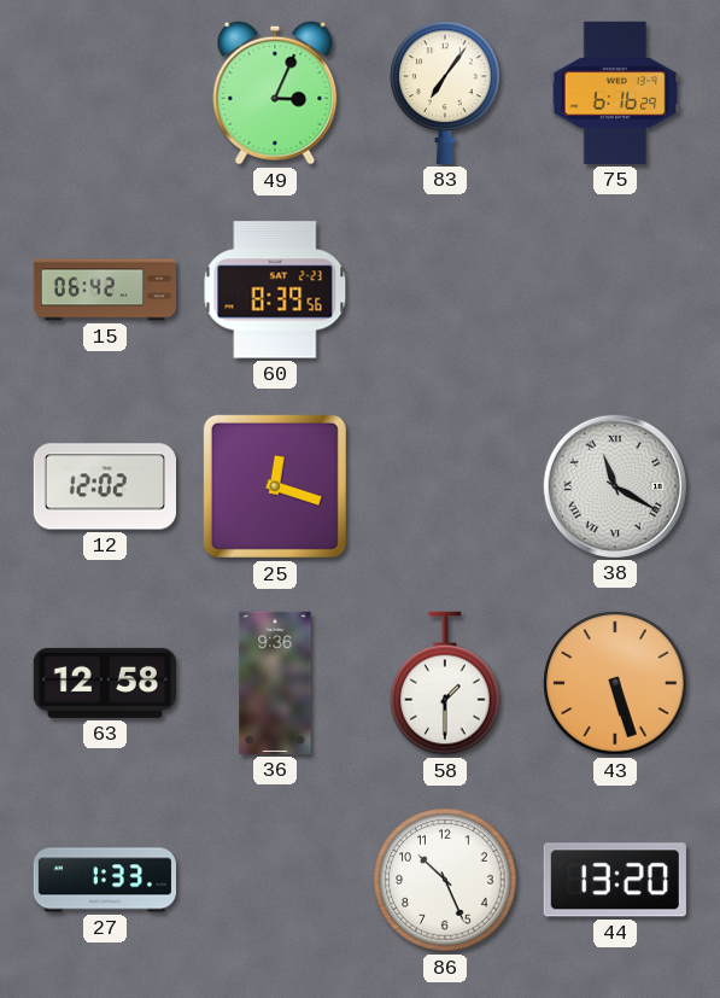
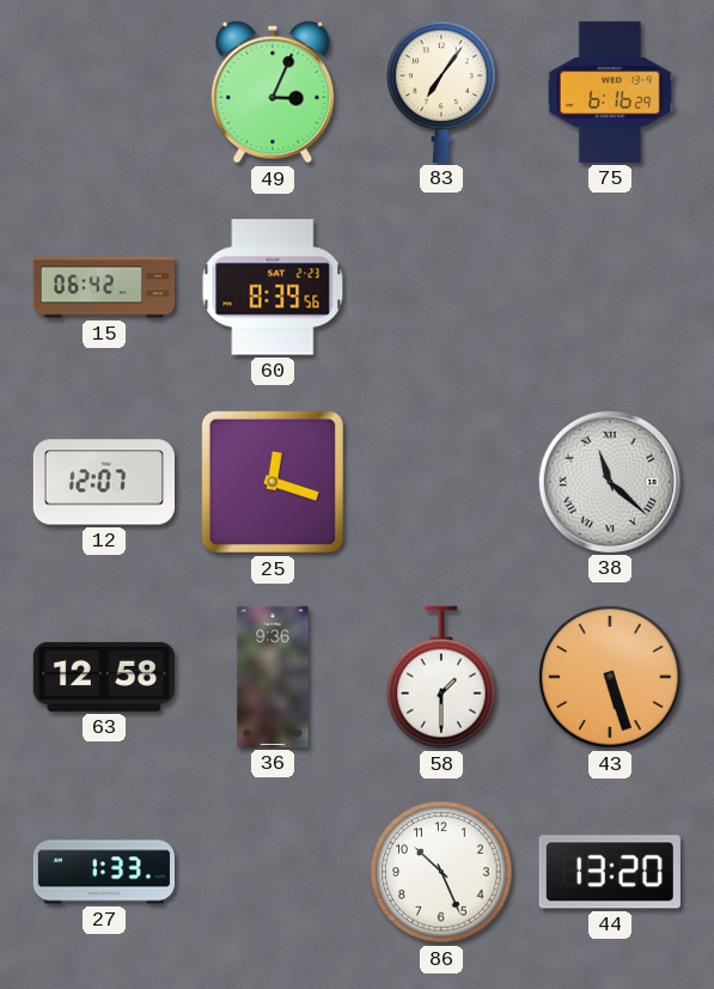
12: 12:02 -> 12:07 (103, 482)
38: 11:20 -> 11:22 (610, 482)
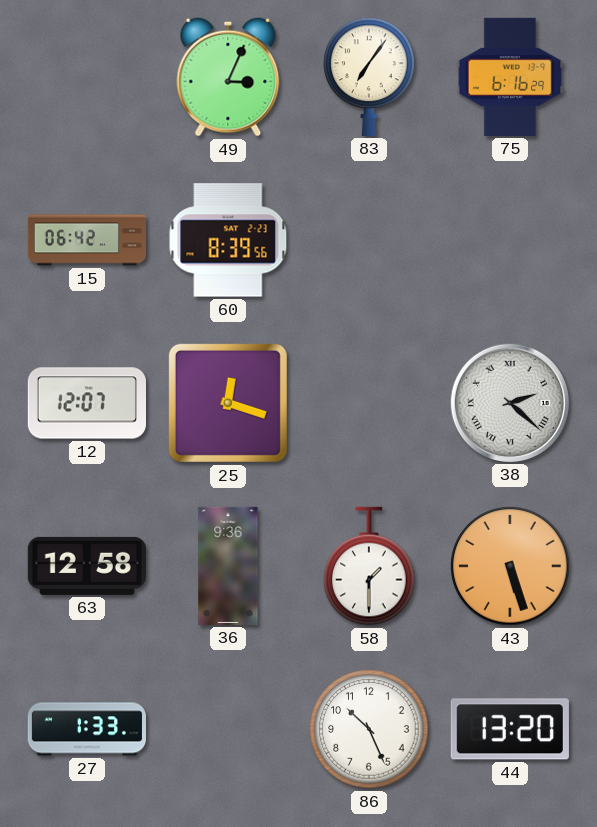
38: 11:22 -> 2:22 (510, 403)
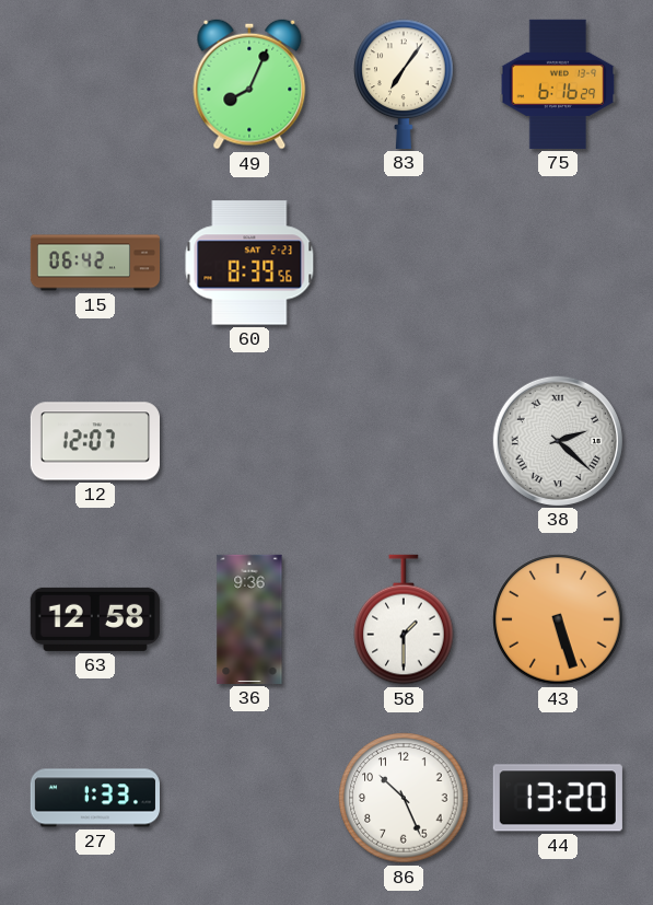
49: 3:04 -> 8:04 (249, 84)
25: 12:18 -> none (228, 403)
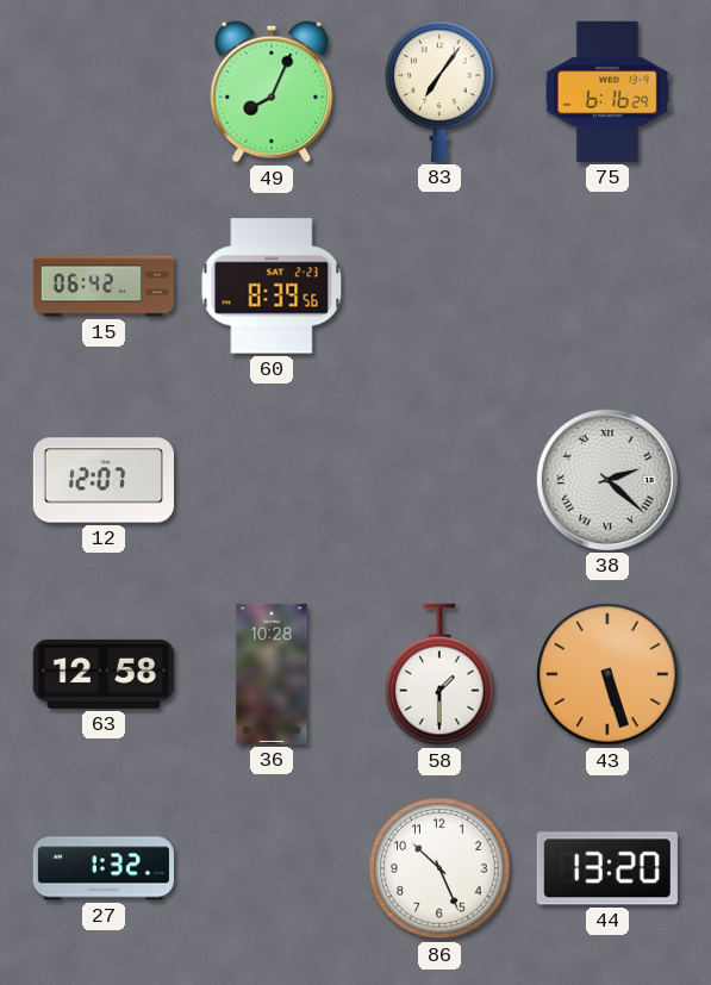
36: 9:36 -> 10:28 (272, 674)
27: 1:33 -> 1:32 (102, 868)
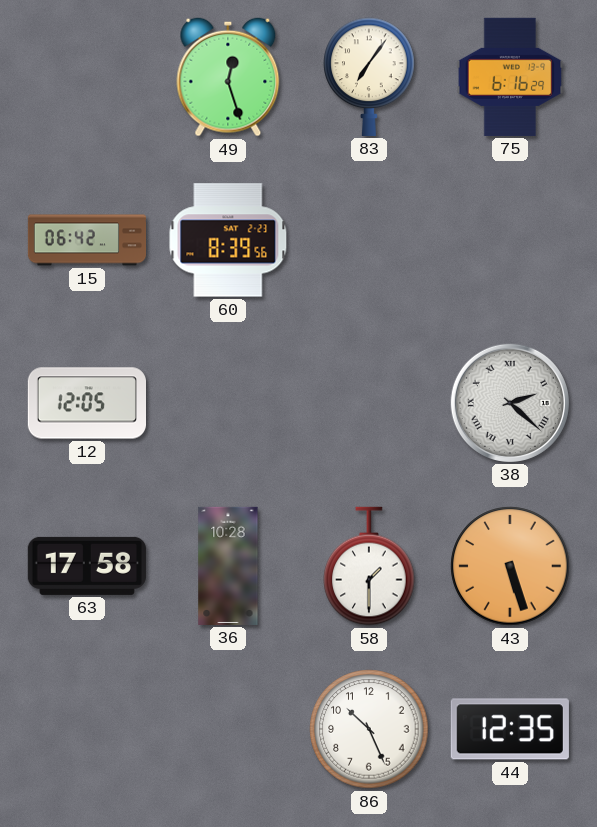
49: 8:04 -> 12:27 (228, 77)
12: 12:07 -> 12:05 (86, 403)
63: 12:58 -> 17:58 (87, 566)
27: 1:32 -> none (102, 868)
44: 13:20 -> 12:35 (510, 729)
